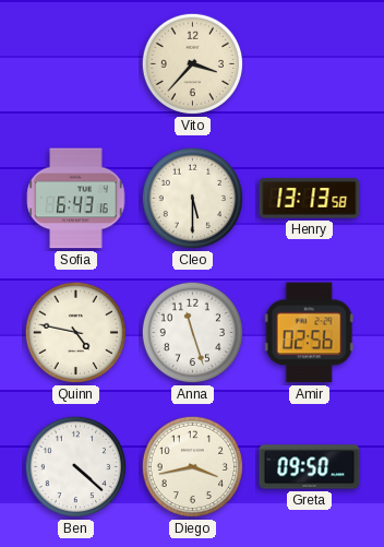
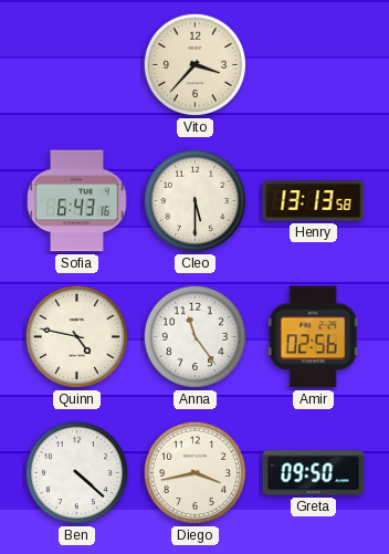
Anna: 11:27 -> 11:24 (196, 337)
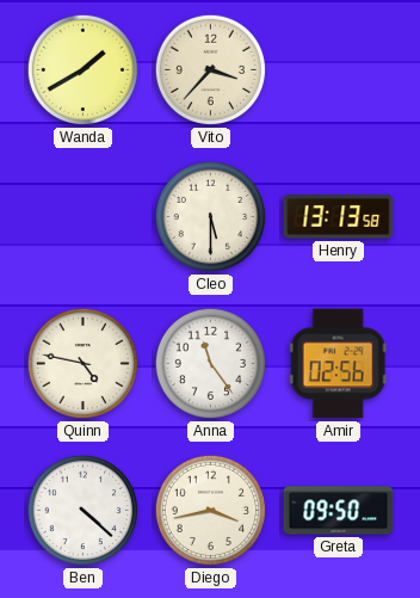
Wanda: none -> 1:40 (84, 70)
Sofia: 6:43 -> none (77, 201)
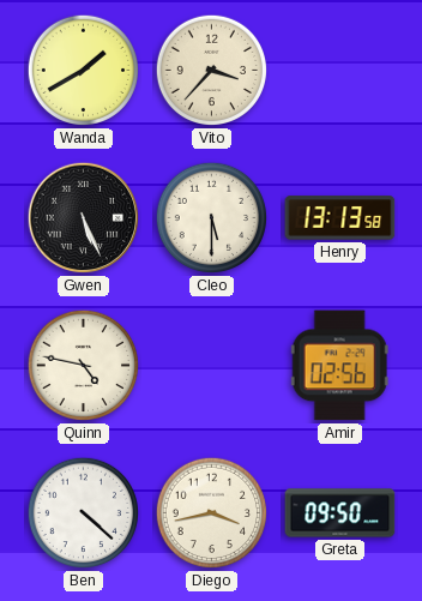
Gwen: none -> 5:26 (84, 218)
Anna: 11:24 -> none (211, 364)
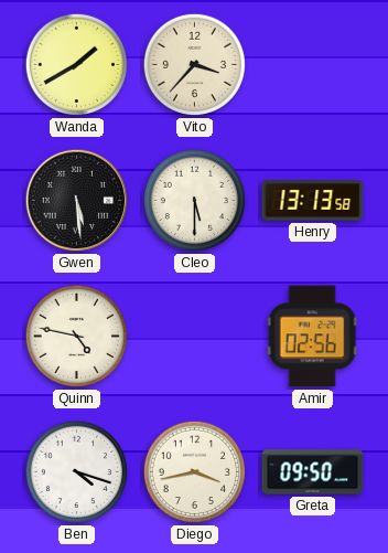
Gwen: 5:26 -> 5:29 (77, 201)
Ben: 4:22 -> 4:18 (77, 472)
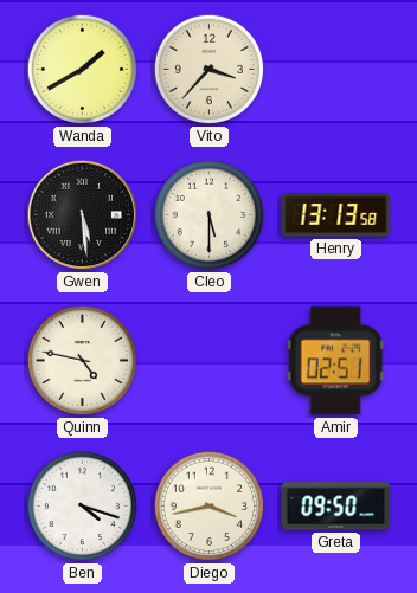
Amir: 02:56 -> 02:51 (335, 361)
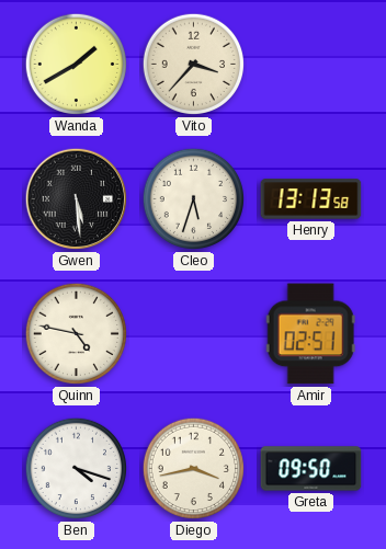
Cleo: 5:30 -> 5:33 (194, 199)
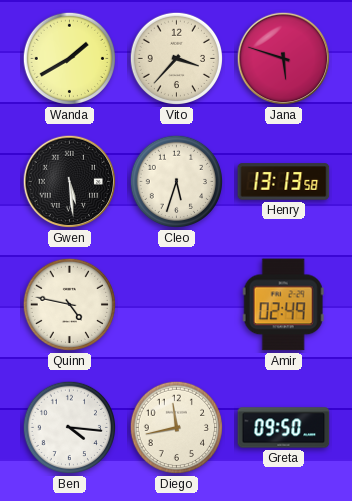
Jana: none -> 5:48 (284, 59)
Amir: 02:51 -> 02:49 (283, 305)
Ben: 4:18 -> 4:16 (70, 428)
Diego: 3:43 -> 11:43 (177, 428)
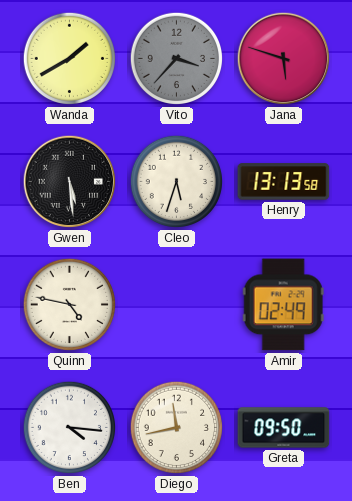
Vito dial: cream -> grey (177, 59)
